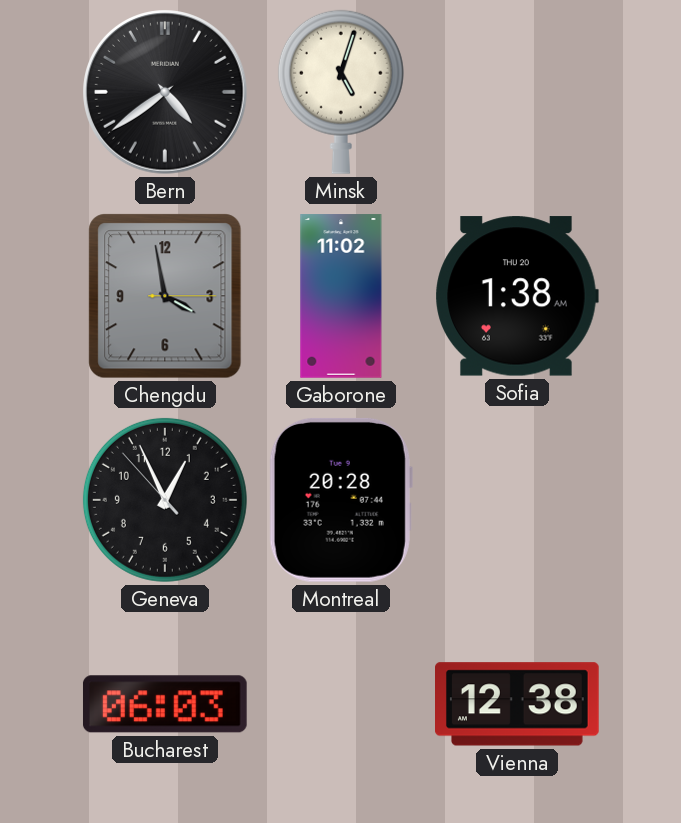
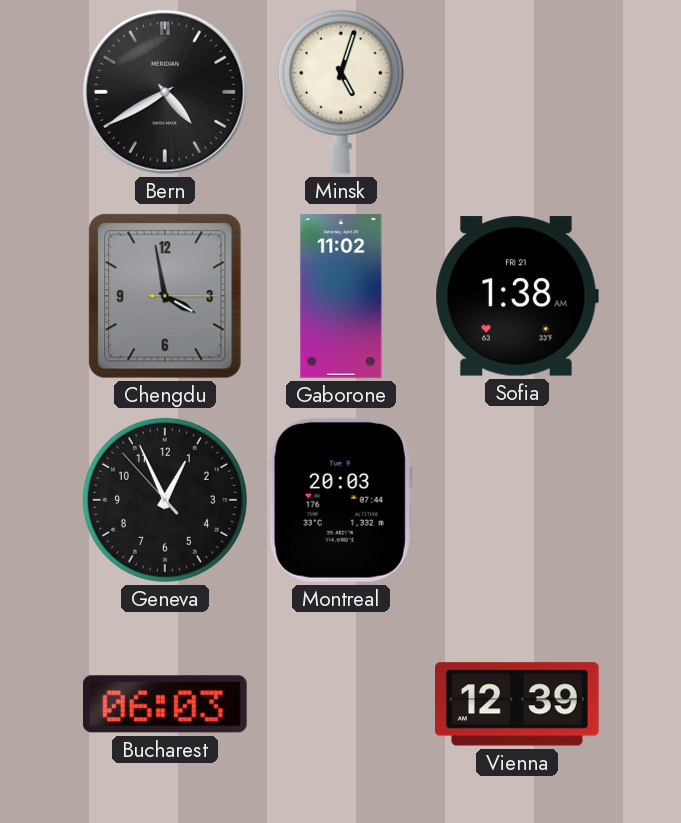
Bern: 4:39 -> 4:40 (165, 92)
Sofia date: THU 20 -> FRI 21 (517, 296)
Montreal: 20:28 -> 20:03 (341, 500)
Vienna: 12:38 -> 12:39 (518, 704)
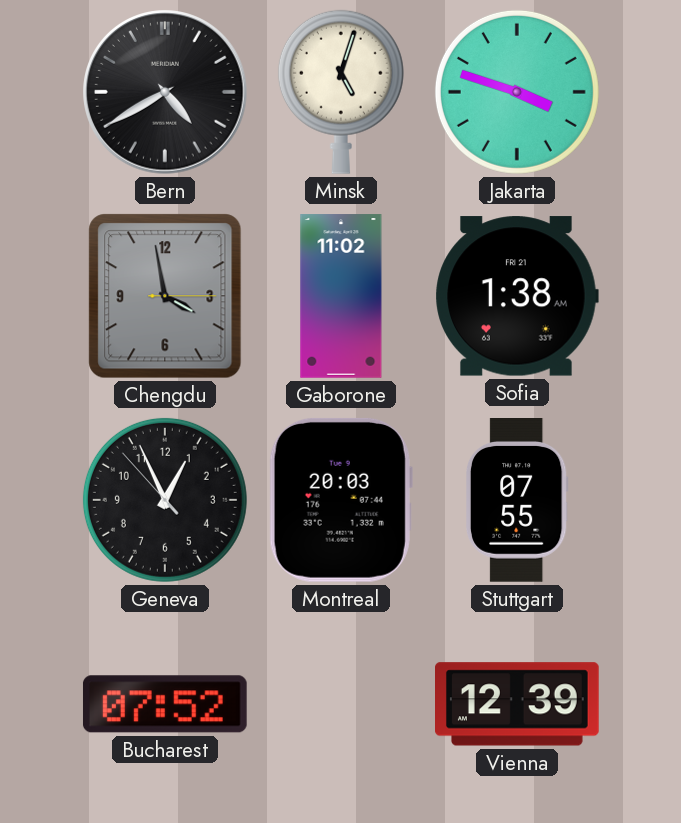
Jakarta: none -> 3:48 (517, 92)
Stuttgart: none -> 07:55 (517, 501)
Bucharest: 06:03 -> 07:52 (165, 704)
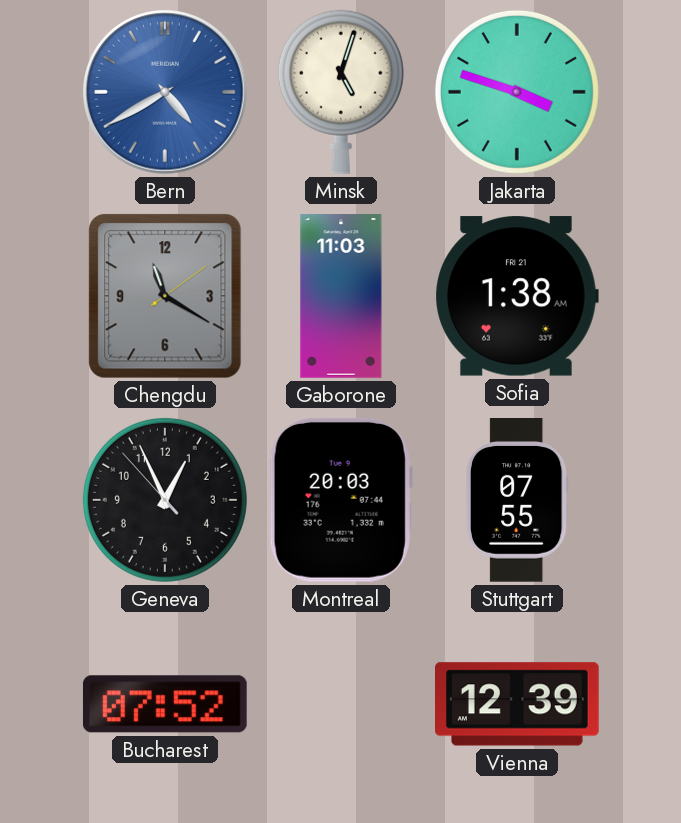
Bern dial: black -> blue (165, 92)
Chengdu: 3:58 -> 11:20 (165, 296)
Gaborone: 11:02 -> 11:03 (341, 296)
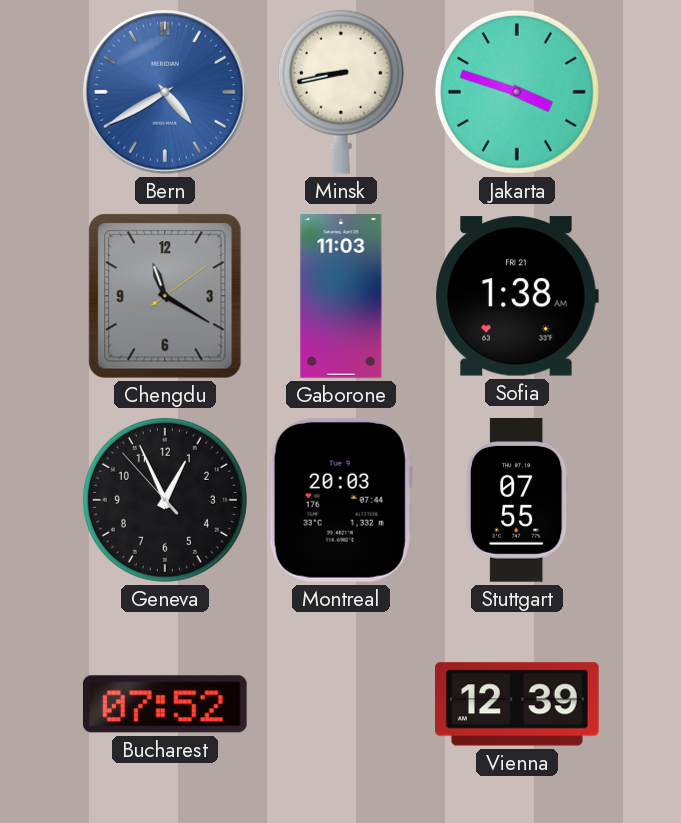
Minsk: 5:03 -> 8:43 (341, 92)
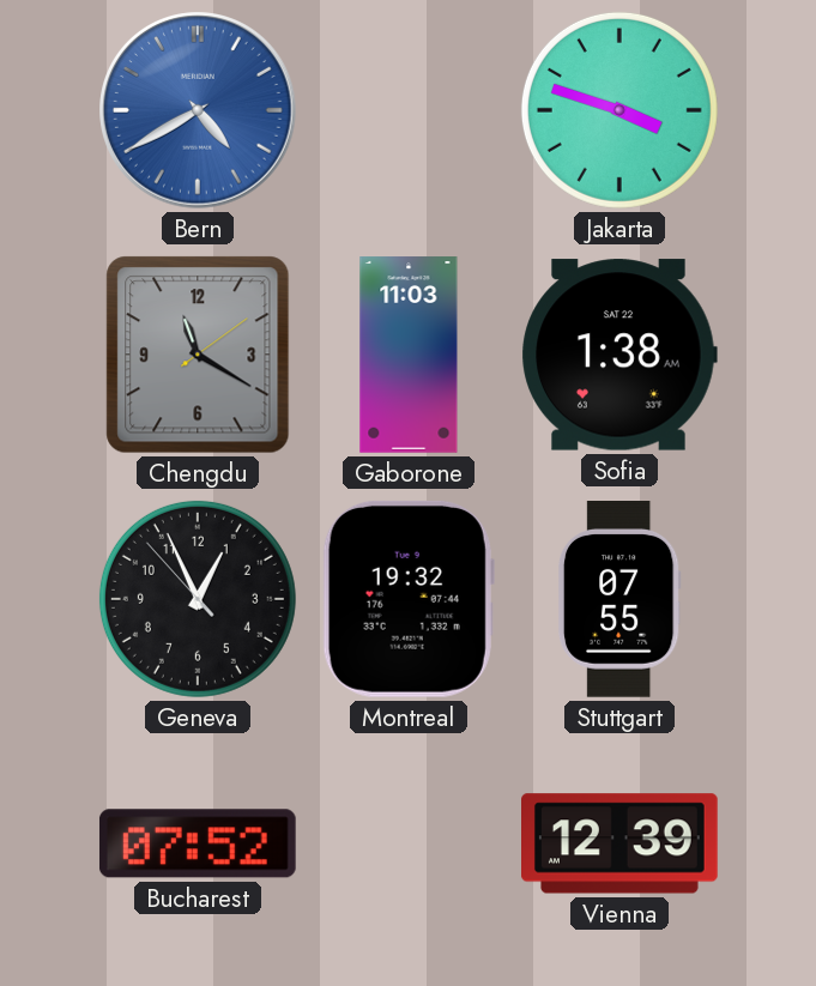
Minsk: 8:43 -> none (341, 92)
Sofia date: FRI 21 -> SAT 22 (619, 355)
Montreal: 20:03 -> 19:32 (409, 599)
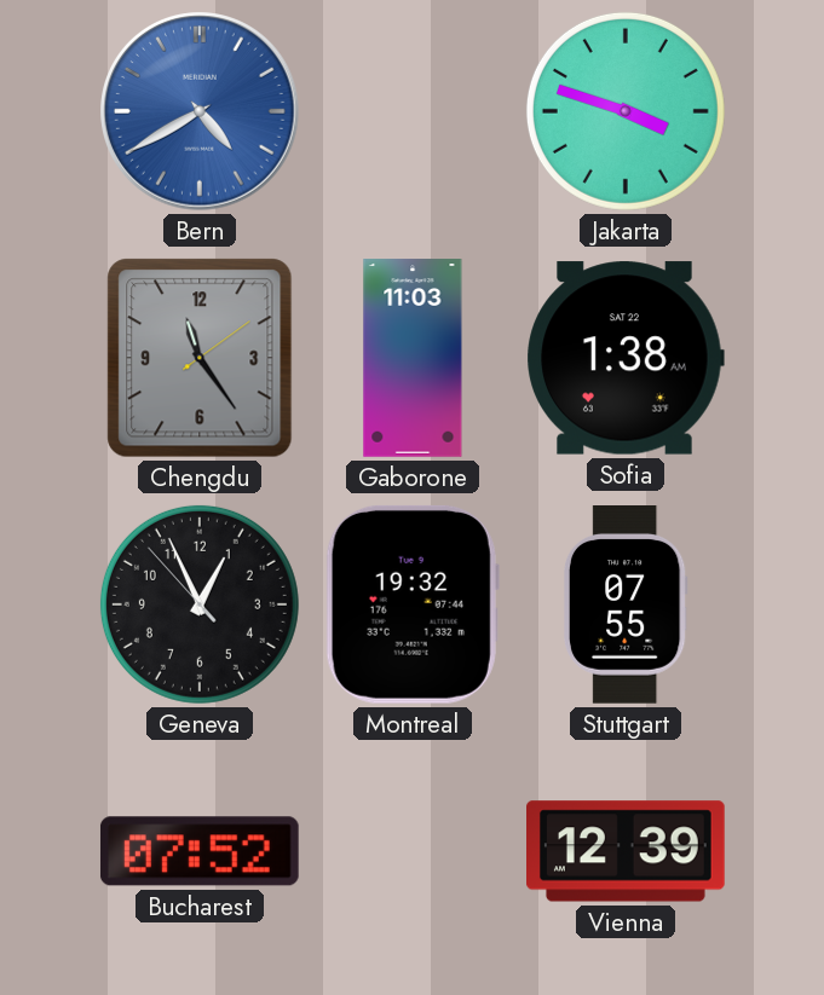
Chengdu: 11:20 -> 11:24 (200, 358)
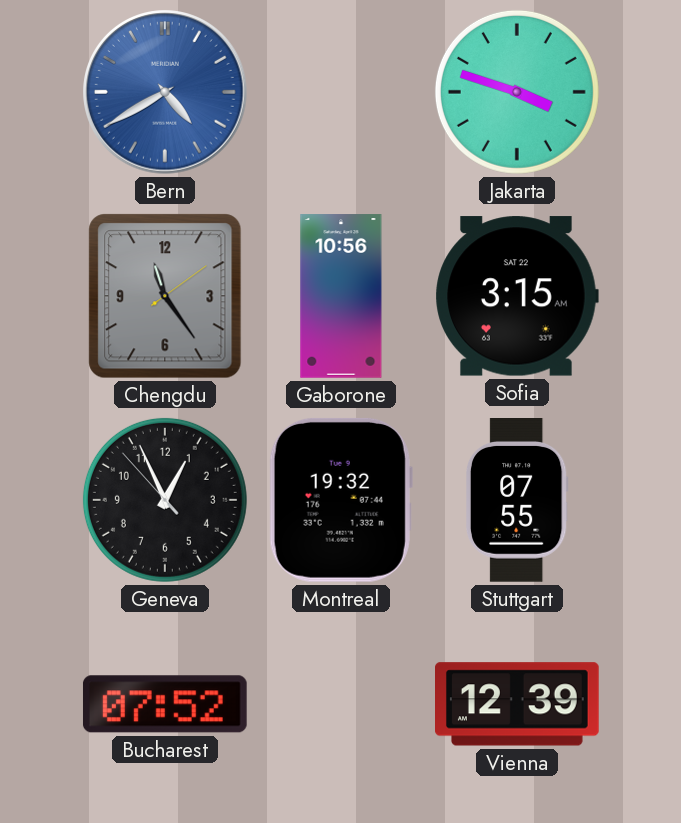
Gaborone: 11:03 -> 10:56 (341, 296)
Sofia: 1:38 -> 3:15 (517, 296)
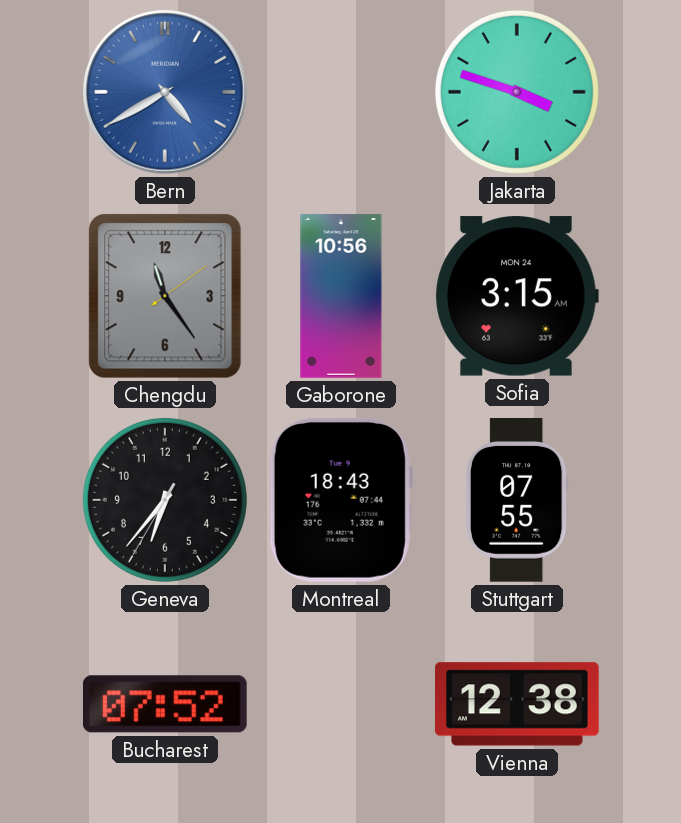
Sofia date: SAT 22 -> MON 24 (517, 296)
Geneva: 12:55 -> 6:36 (165, 500)
Montreal: 19:32 -> 18:43 (341, 500)
Vienna: 12:39 -> 12:38 (518, 704)
